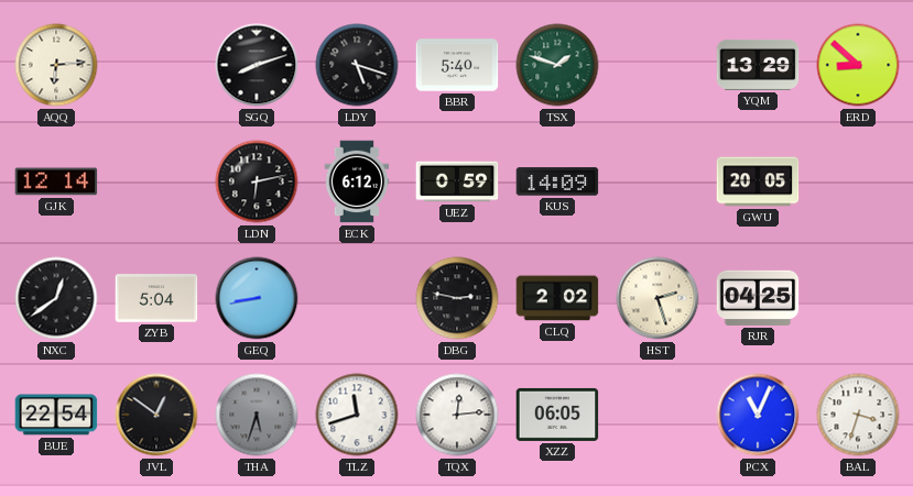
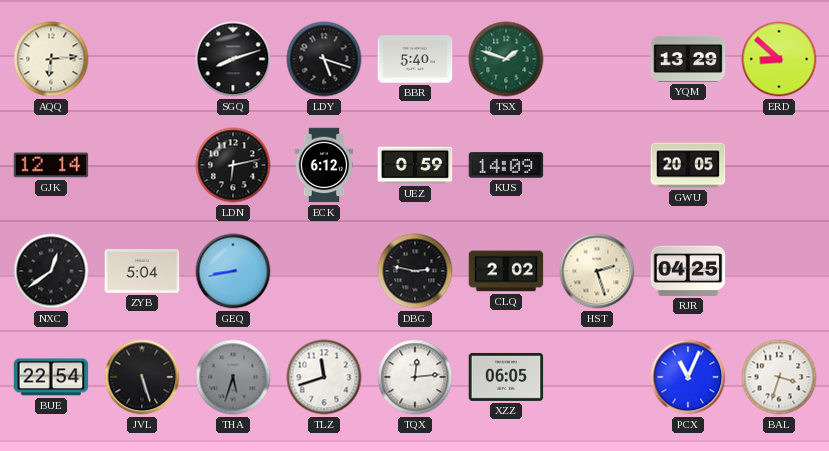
JVL: 12:51 -> 5:27 (142, 377)
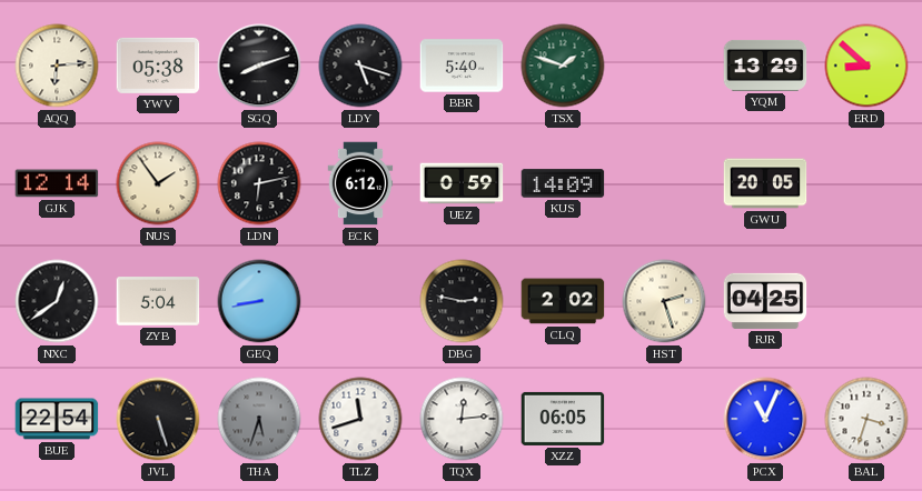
YWV: none -> 05:38 (158, 66)
NUS: none -> 1:54 (158, 183)
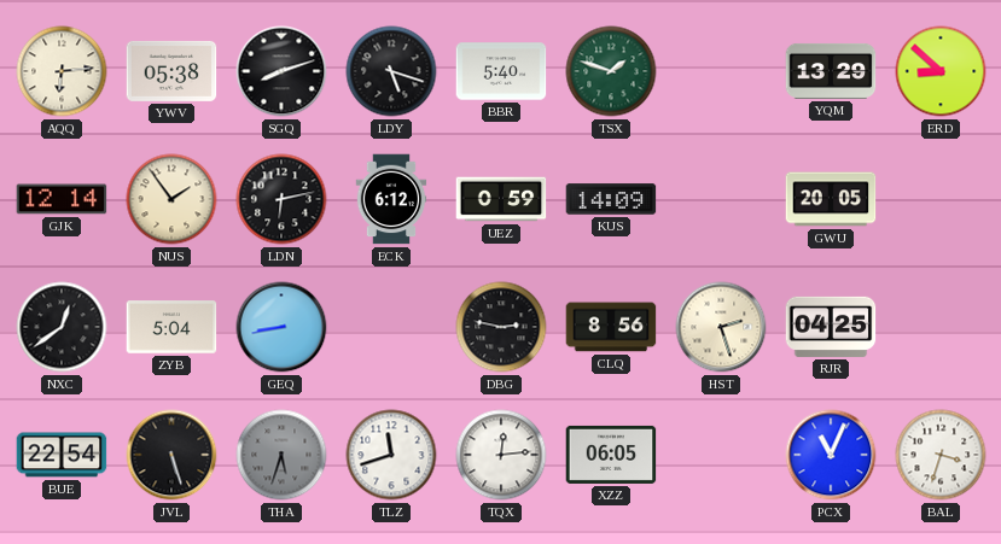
CLQ: 2:02 -> 8:56 (611, 327)
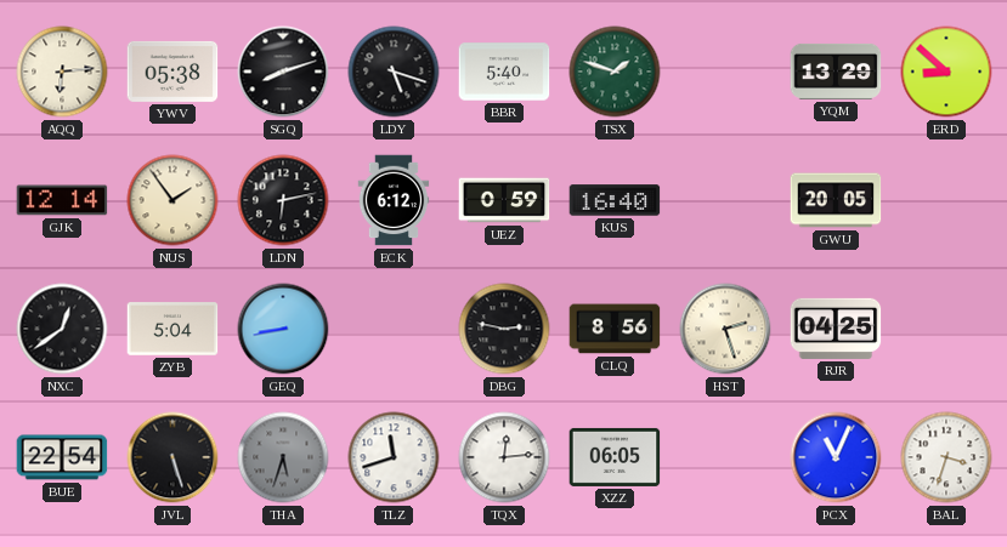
KUS: 14:09 -> 16:40 (615, 200)
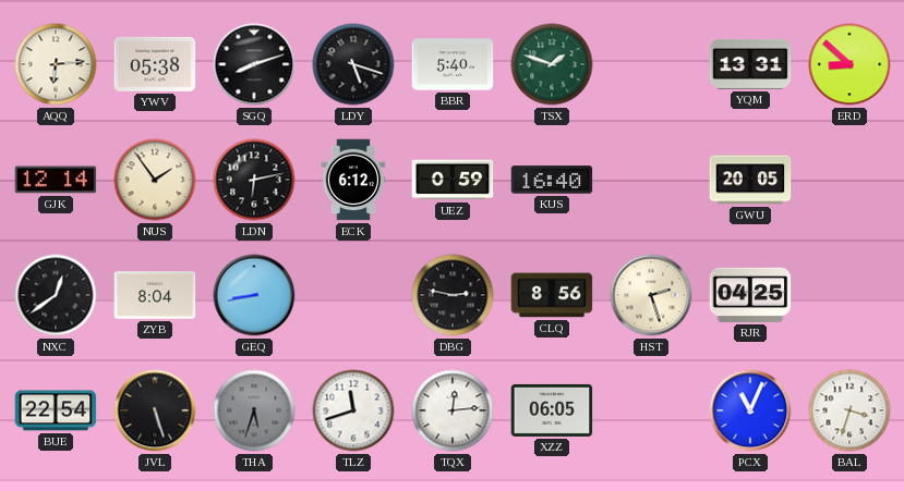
YQM: 13:29 -> 13:31 (750, 64)
ZYB: 5:04 -> 8:04 (155, 295)
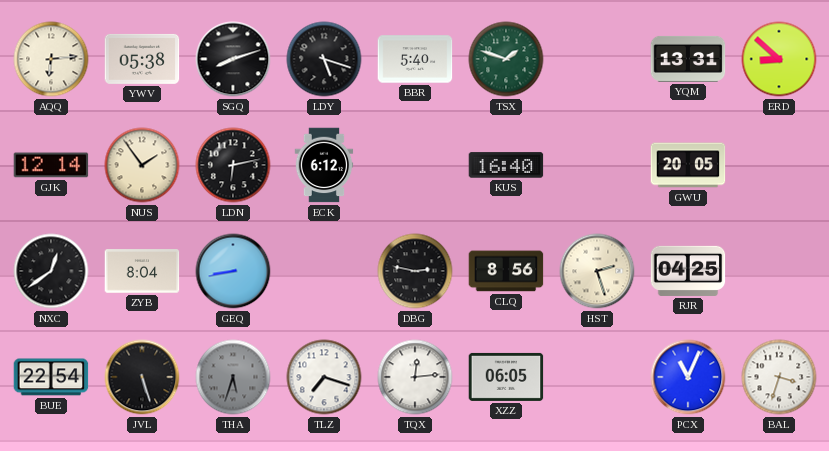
UEZ: 0:59 -> none (453, 180)
TLZ: 11:42 -> 7:18 (324, 377)
